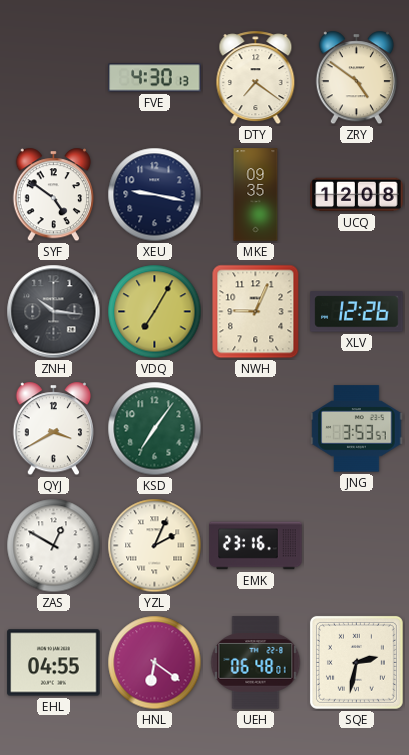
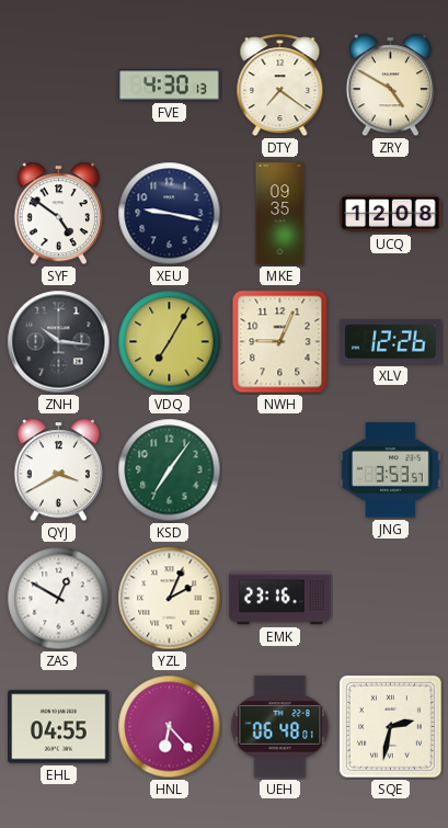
ZRY: 4:51 -> 4:50 (390, 86)
HNL: 6:21 -> 6:23 (170, 727)
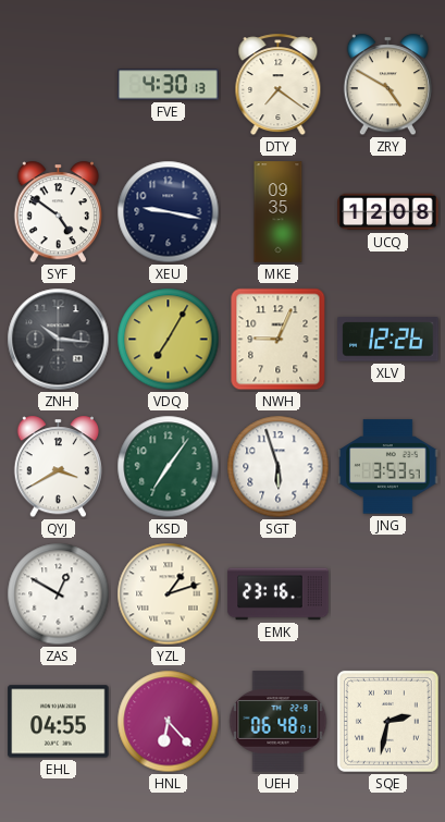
SGT: none -> 5:57 (279, 467)
YZL: 2:04 -> 1:12 (169, 594)
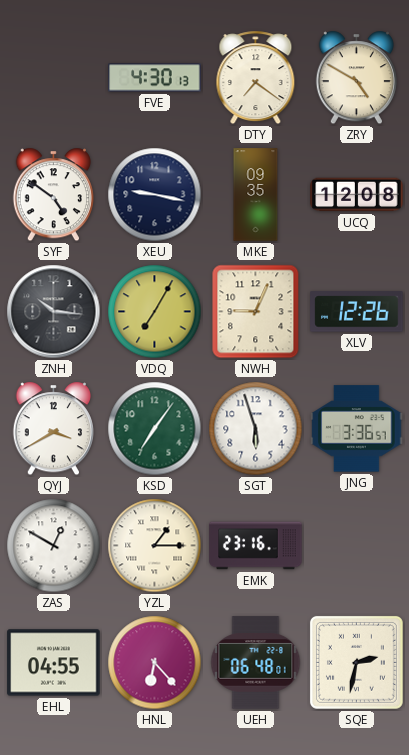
JNG: 3:53 -> 3:36 (357, 429)
YZL: 1:12 -> 1:15 (155, 546)
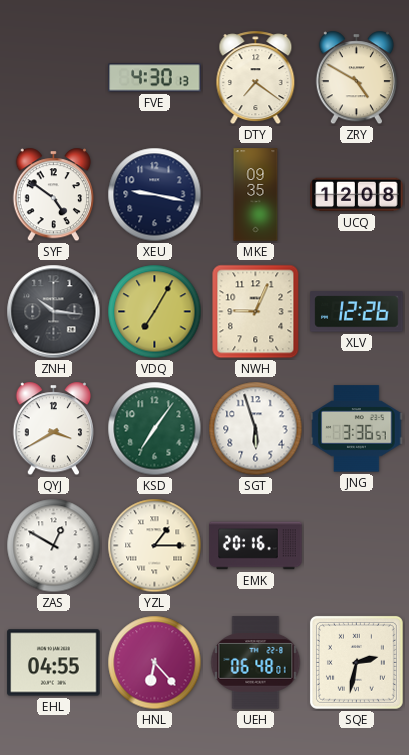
EMK: 23:16 -> 20:16 (256, 546)
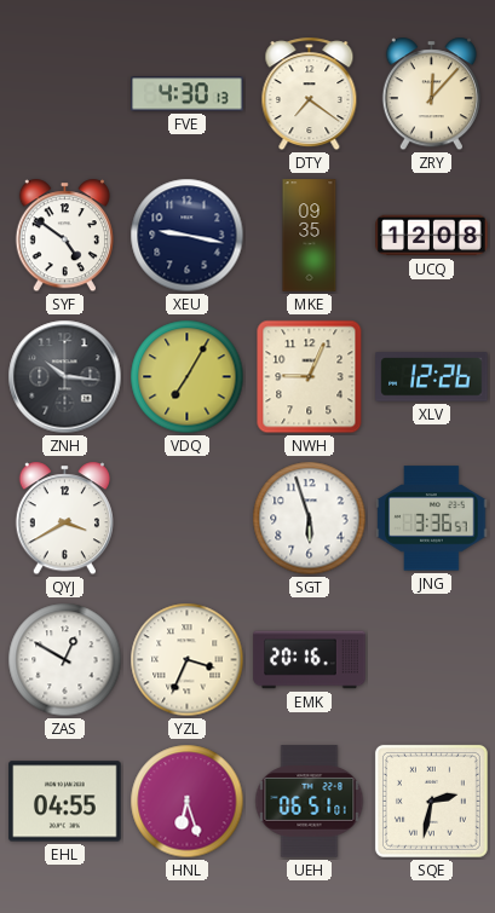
ZRY: 4:50 -> 12:07 (431, 94)
KSD: 7:06 -> none (155, 429)
YZL: 1:15 -> 3:34 (188, 660)
HNL: 6:23 -> 6:27 (188, 802)
UEH: 06:48 -> 06:51 (310, 802)
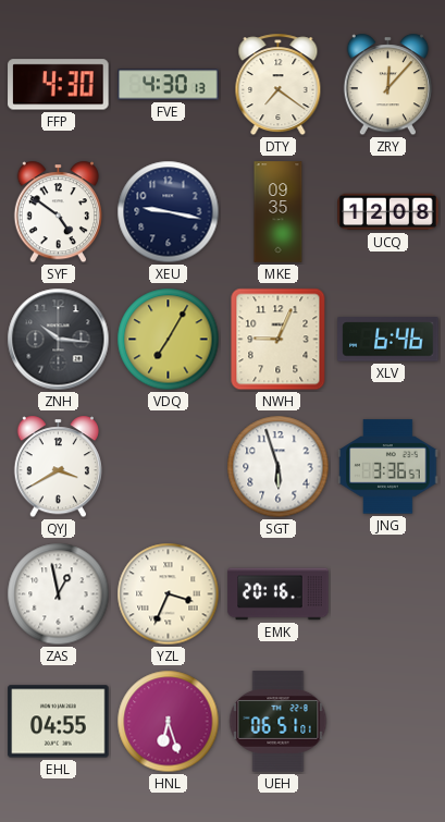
FFP: none -> 4:30 (59, 85)
XLV: 12:26 -> 6:46 (388, 340)
ZAS: 12:50 -> 12:58 (59, 594)
SQE: 2:32 -> none (431, 801)
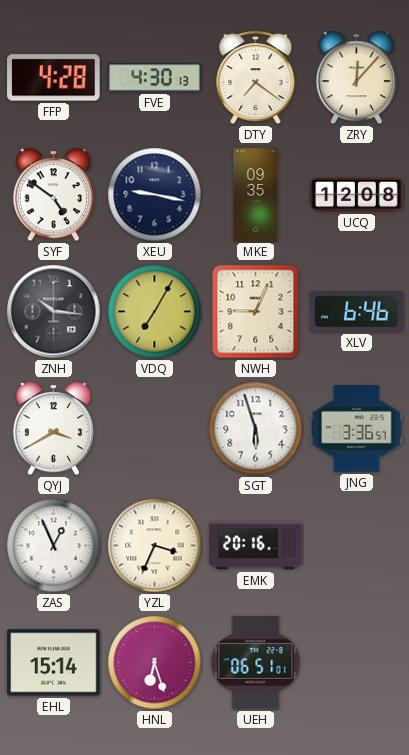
FFP: 4:30 -> 4:28 (54, 78)
ZAS: 12:58 -> 12:56 (54, 546)
EHL: 04:55 -> 15:14 (54, 663)
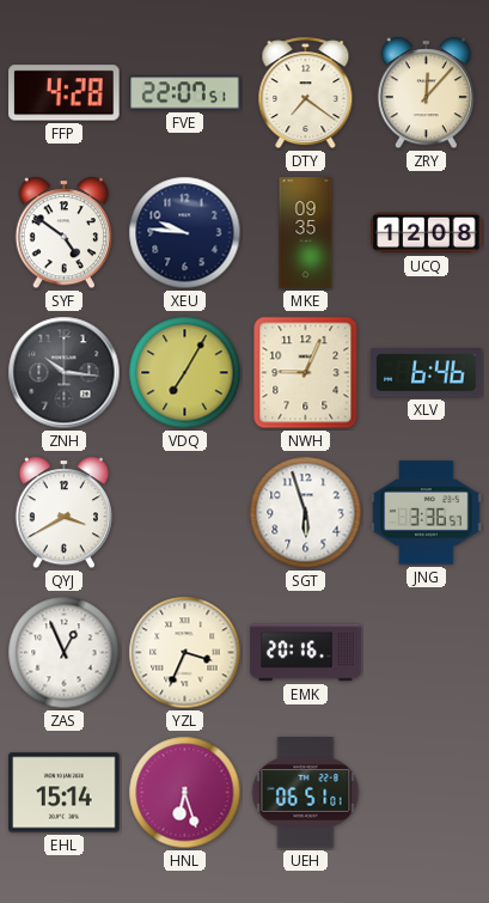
FVE: 4:30 -> 22:07 (185, 93)
XEU: 9:17 -> 9:46 (185, 233)
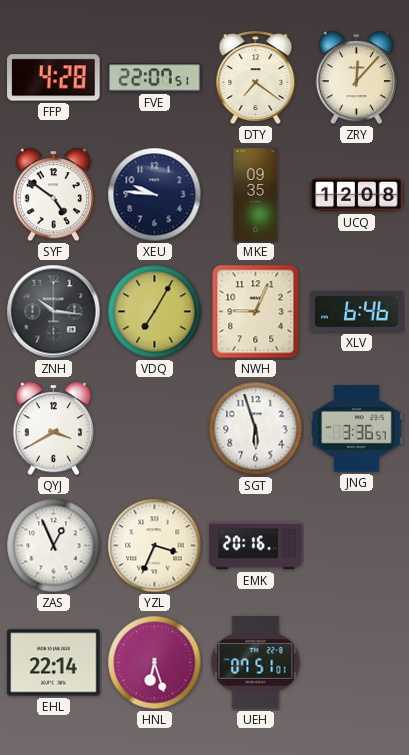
EHL: 15:14 -> 22:14 (54, 663)
UEH: 06:51 -> 07:51 (256, 663)
